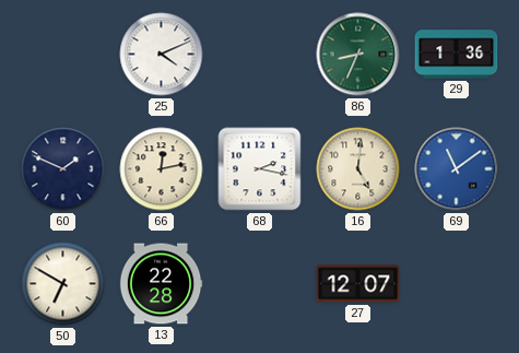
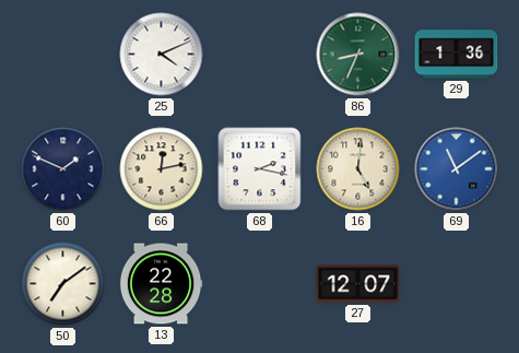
50: 6:50 -> 7:09 (63, 284)
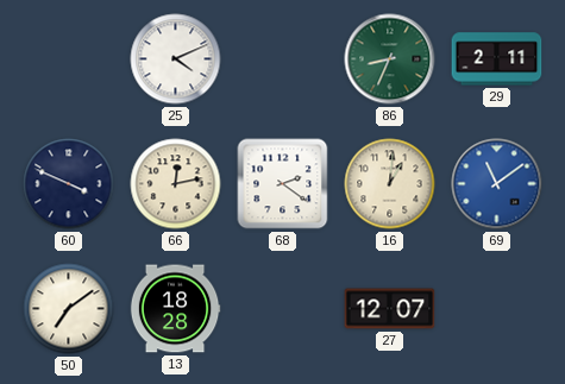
29: 1:36 -> 2:11 (497, 59)
60: 1:49 -> 3:49 (69, 184)
68: 2:17 -> 2:21 (283, 184)
16: 5:01 -> 1:01 (390, 184)
13: 22:28 -> 18:28 (175, 309)
